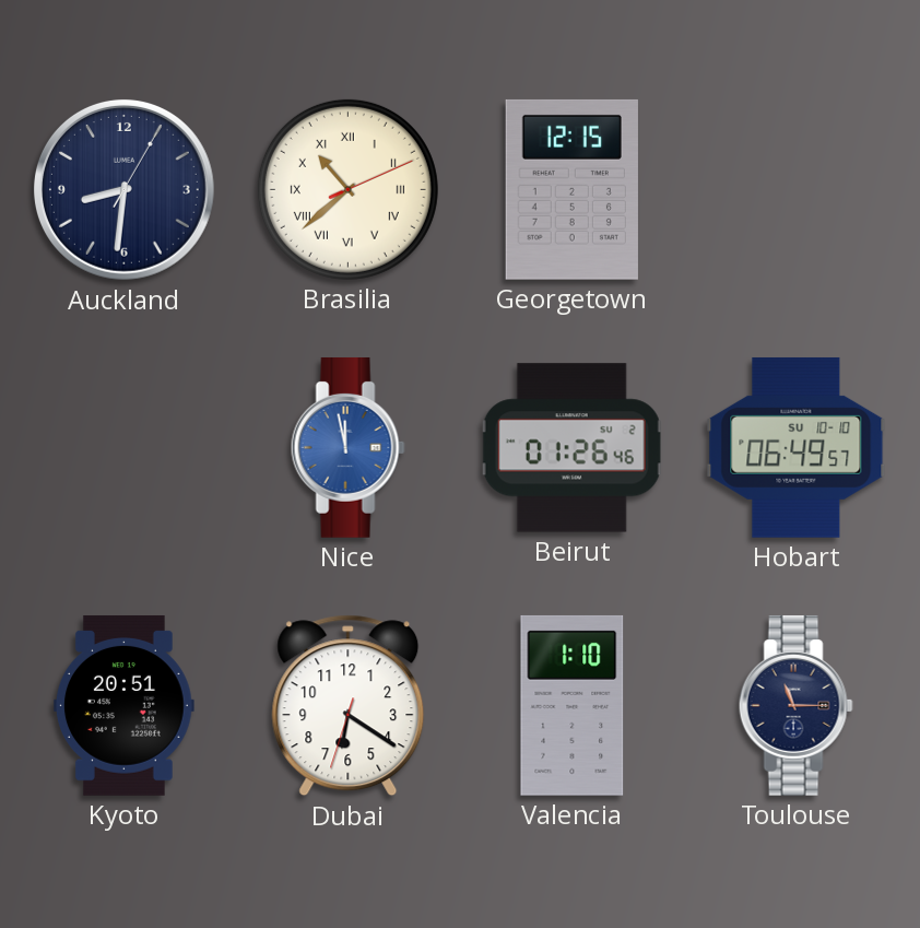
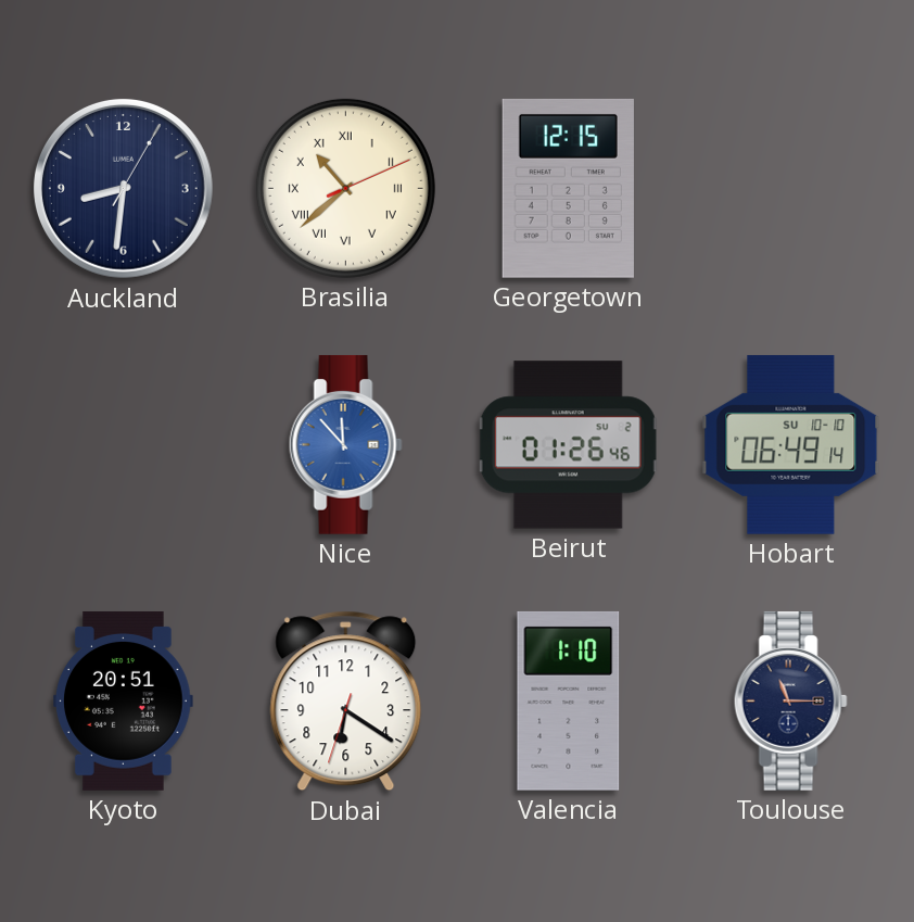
Nice: 11:58 -> 11:53 (345, 444)
Hobart: 06:49:57 -> 06:49:14 (791, 444)
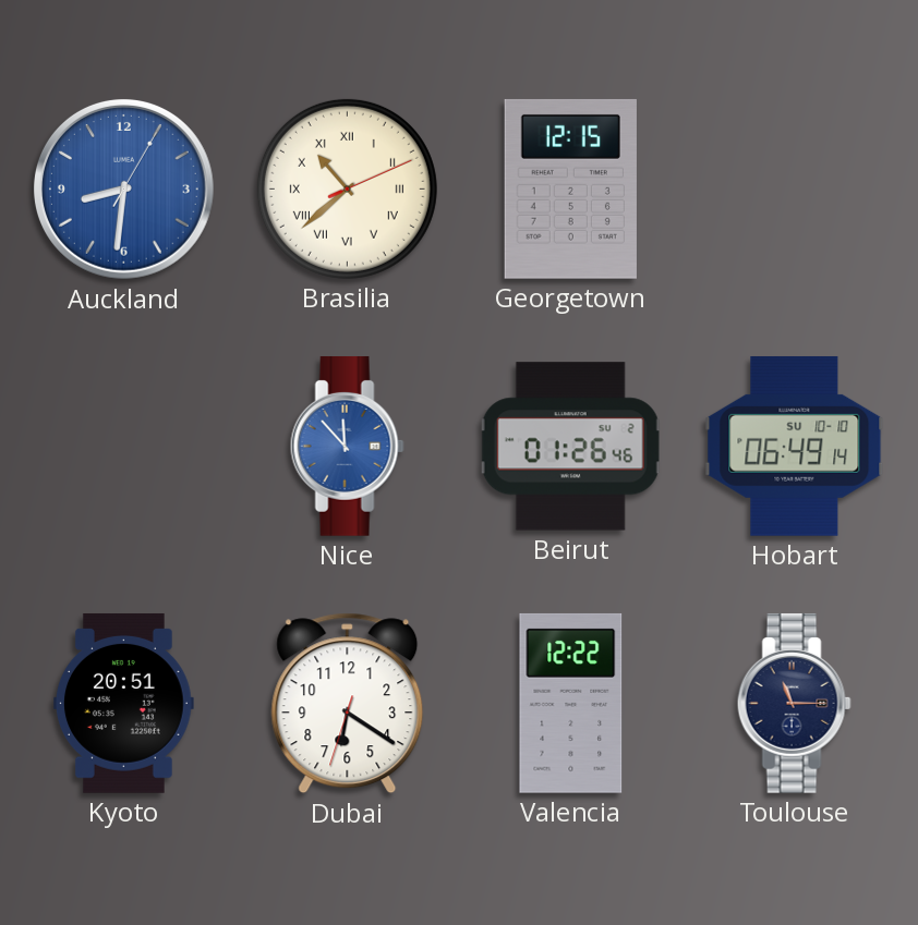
Auckland dial: navy -> blue (123, 188)
Valencia: 1:10 -> 12:22 (571, 703)
